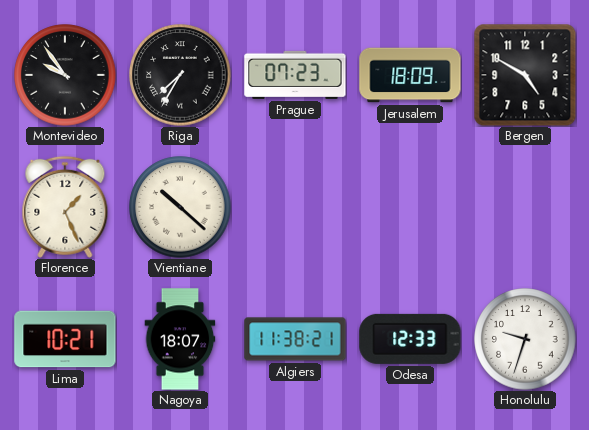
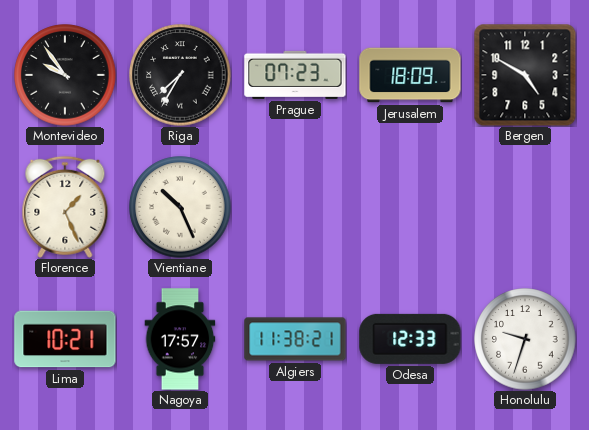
Vientiane: 10:22 -> 10:26 (180, 207)
Nagoya: 18:07 -> 17:57 (180, 339)
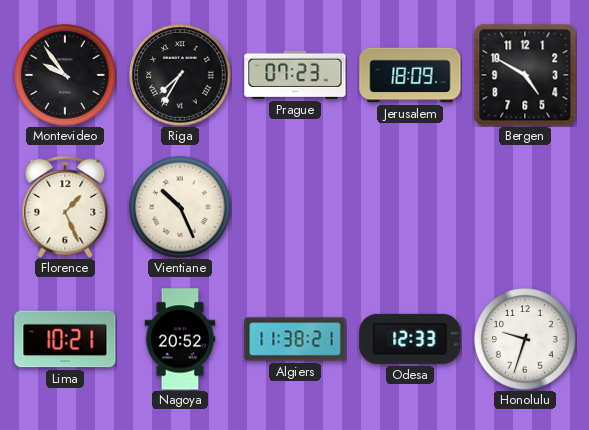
Nagoya: 17:57 -> 20:52 (180, 339)
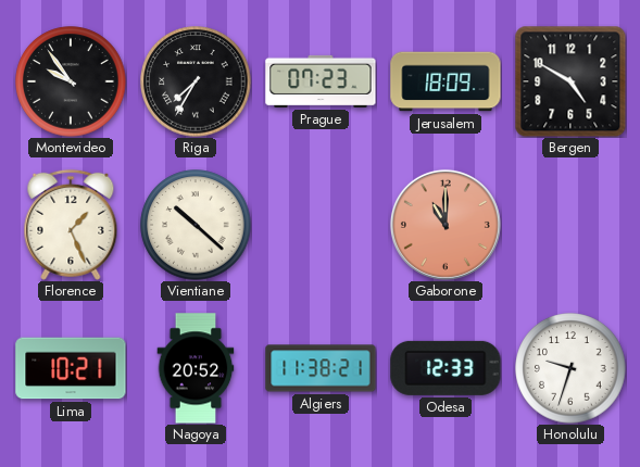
Vientiane: 10:26 -> 10:22 (196, 225)
Gaborone: none -> 11:00 (446, 225)
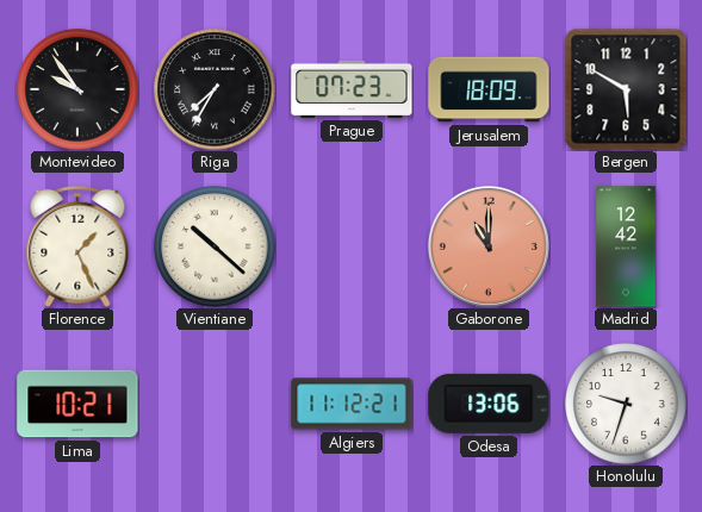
Bergen: 4:50 -> 5:50 (626, 89)
Madrid: none -> 12:42 (626, 246)
Nagoya: 20:52 -> none (196, 368)
Algiers: 11:38 -> 11:12 (352, 404)
Odesa: 12:33 -> 13:06 (489, 404)
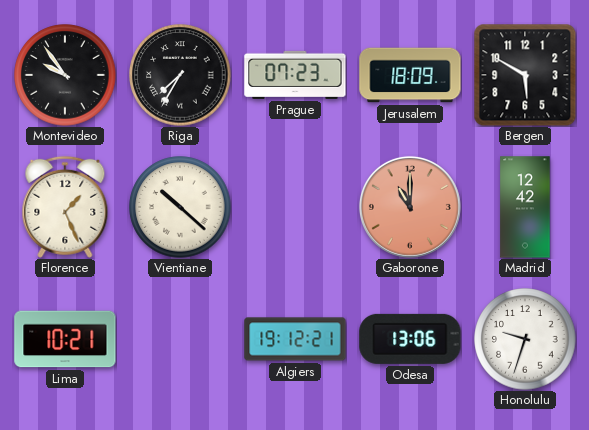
Algiers: 11:12 -> 19:12 (295, 339)
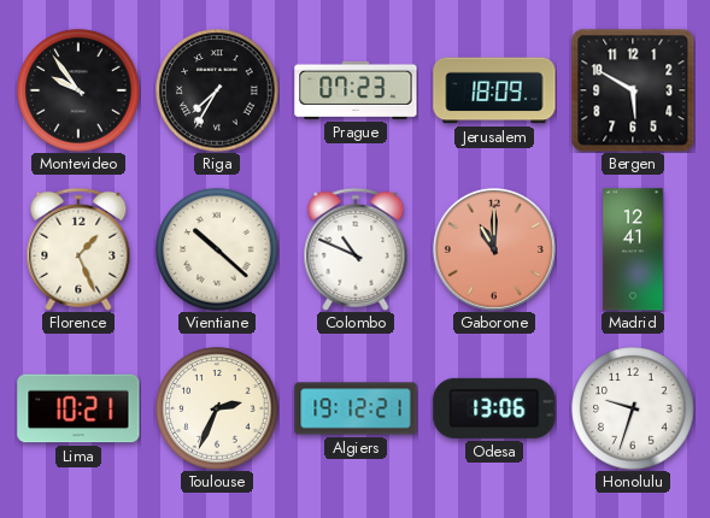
Colombo: none -> 10:49 (356, 249)
Madrid: 12:42 -> 12:41 (633, 249)
Toulouse: none -> 2:34 (217, 408)
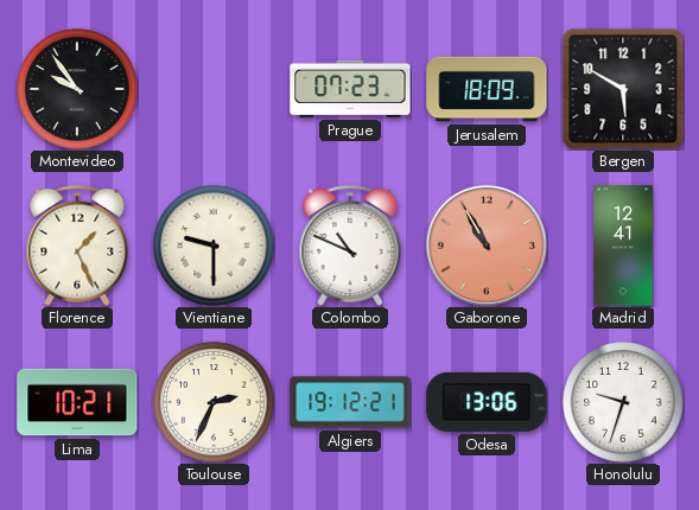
Riga: 7:35 -> none (217, 90)
Vientiane: 10:22 -> 9:30 (214, 246)
Gaborone: 11:00 -> 10:55 (487, 246)
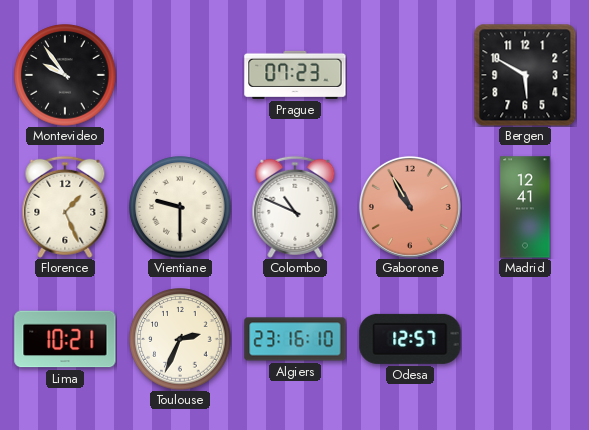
Jerusalem: 18:09 -> none (487, 89)
Algiers: 19:12 -> 23:16 (295, 339)
Odesa: 13:06 -> 12:57 (410, 339)
Honolulu: 9:33 -> none (623, 402)
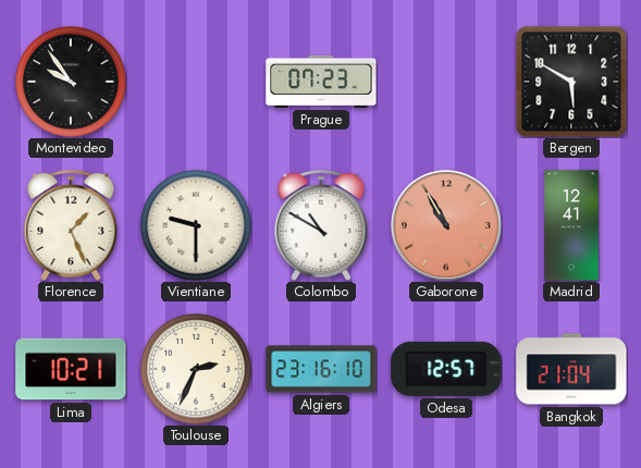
Colombo: 10:49 -> 10:50 (321, 225)
Bangkok: none -> 21:04 (571, 369)
